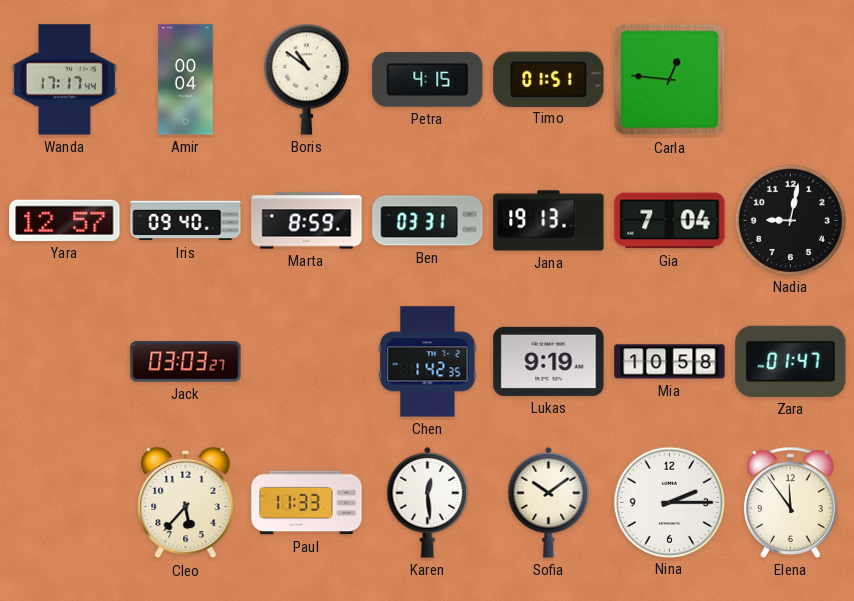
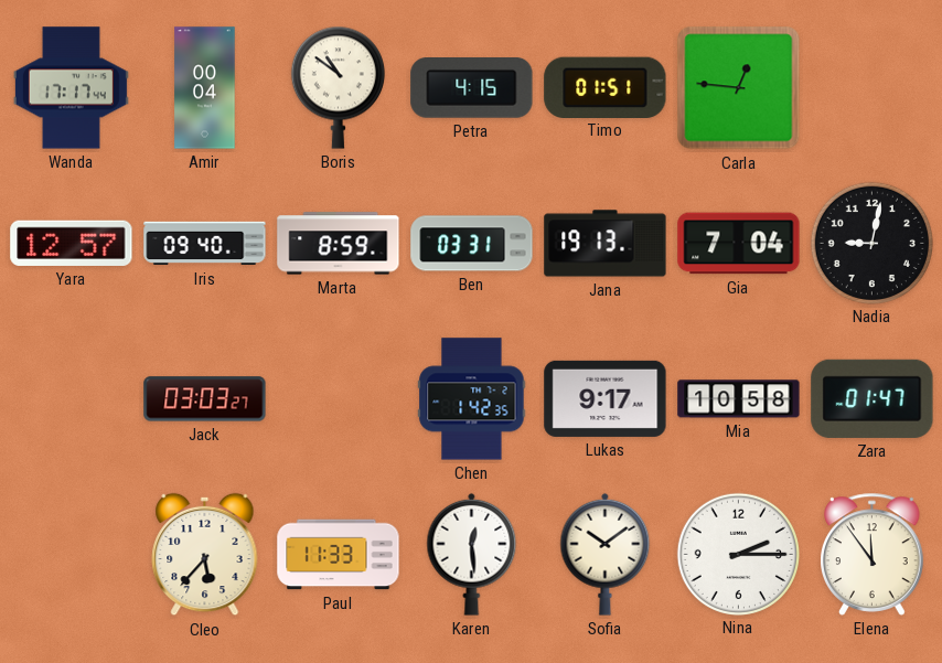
Lukas: 9:19 -> 9:17 (606, 398)
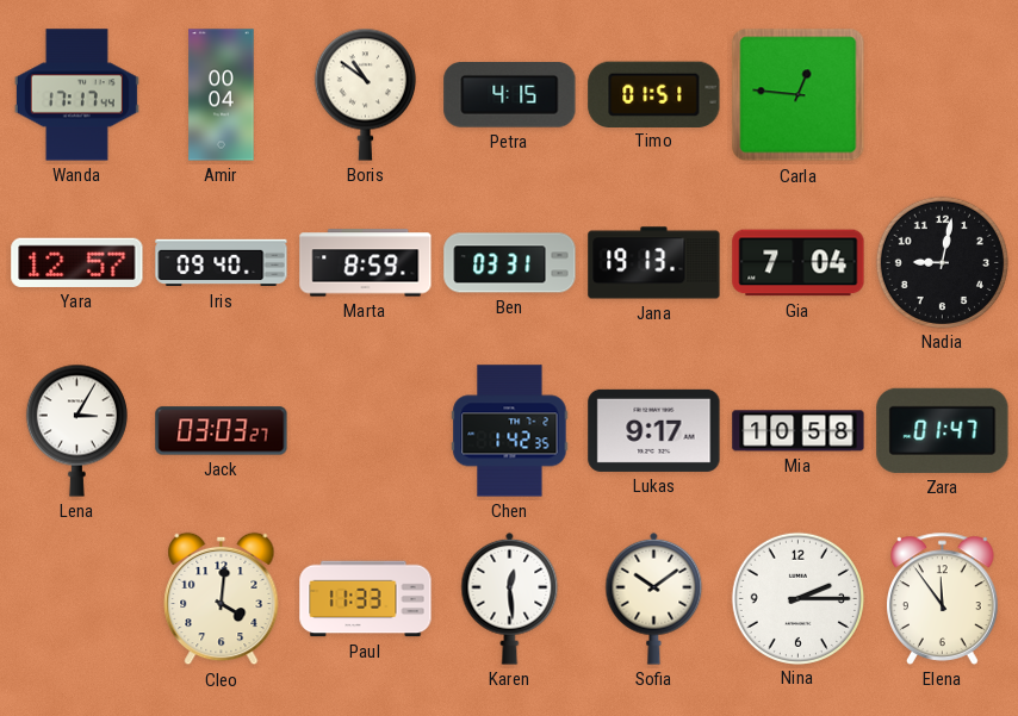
Lena: none -> 3:05 (76, 430)
Cleo: 5:37 -> 4:01 (222, 599)
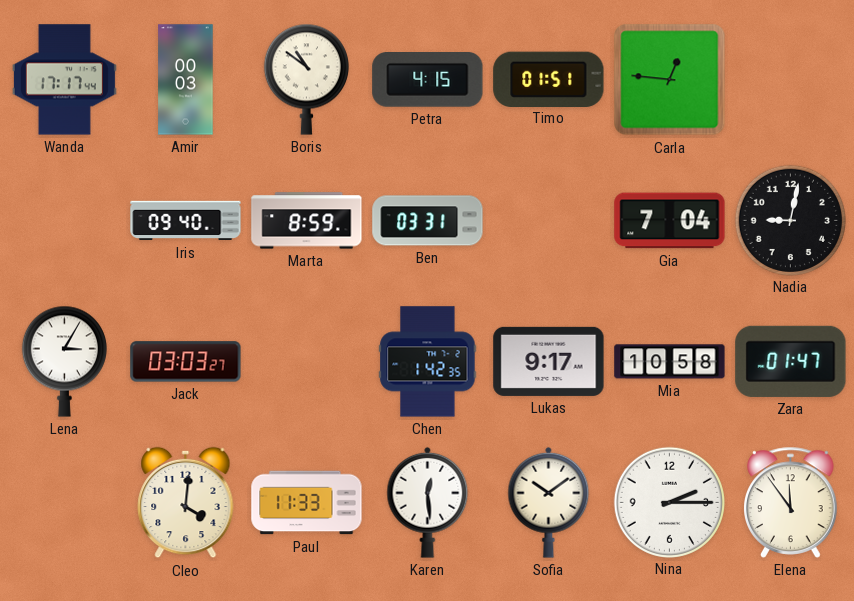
Amir: 00:04 -> 00:03 (186, 80)
Yara: 12:57 -> none (77, 262)
Jana: 19:13 -> none (654, 263)
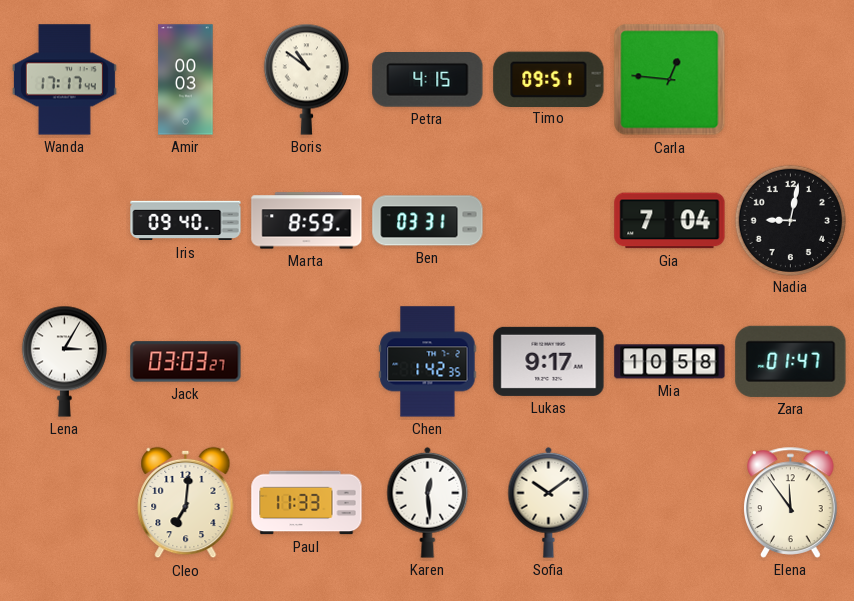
Timo: 01:51 -> 09:51 (549, 79)
Cleo: 4:01 -> 7:01 (186, 503)
Nina: 2:15 -> none (669, 502)
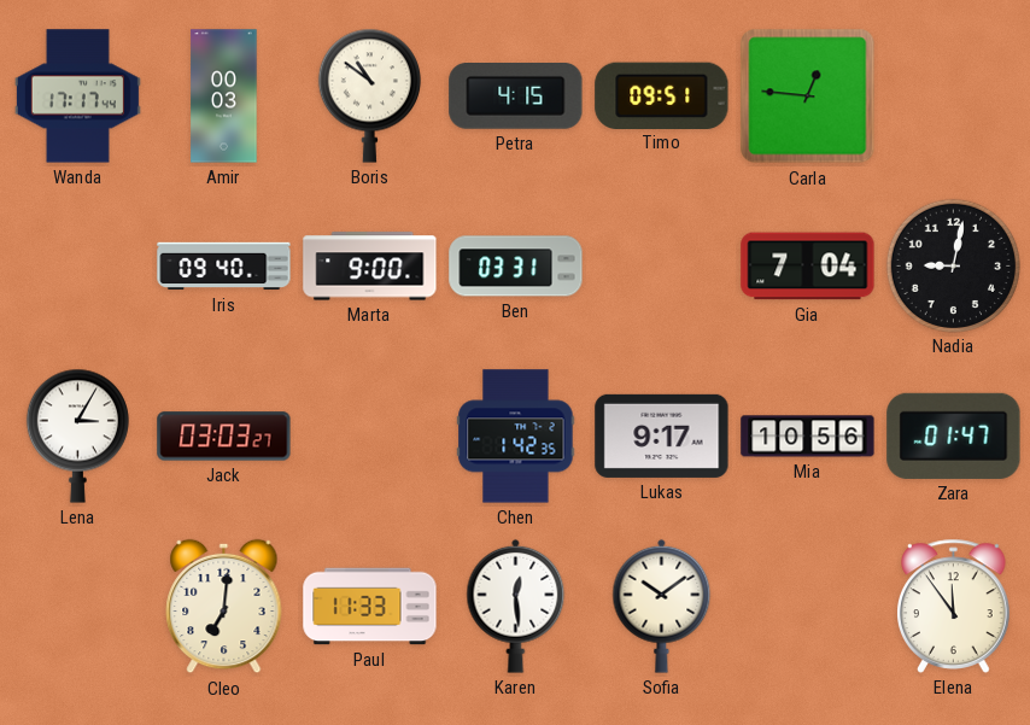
Marta: 8:59 -> 9:00 (370, 267)
Mia: 10:58 -> 10:56 (808, 437)
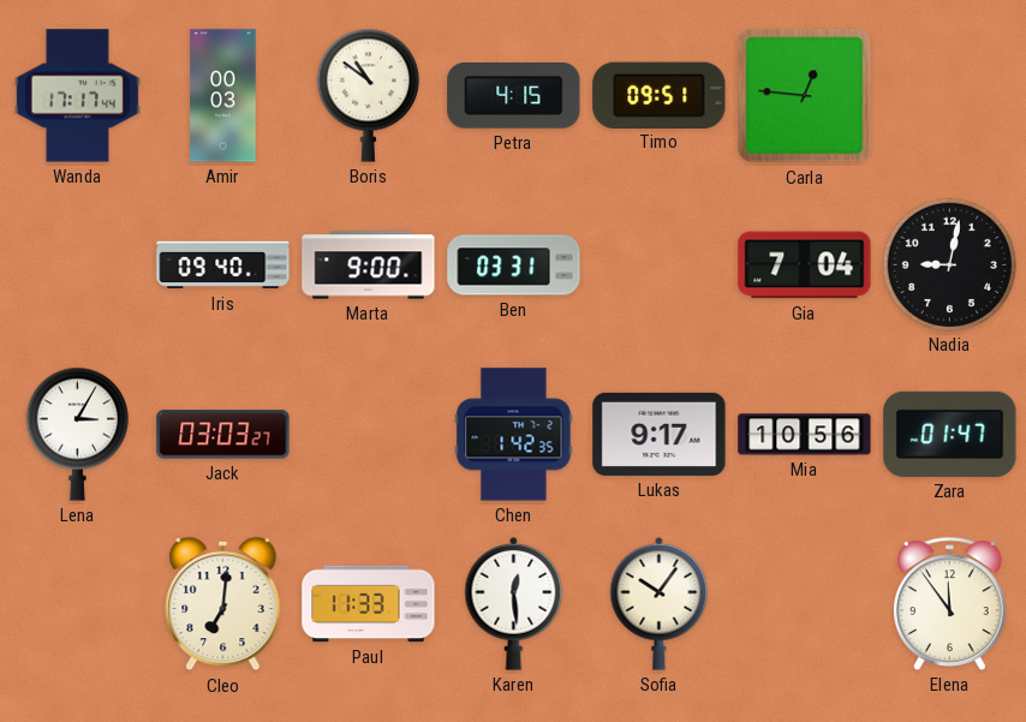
Sofia: 10:09 -> 10:06 (660, 603)
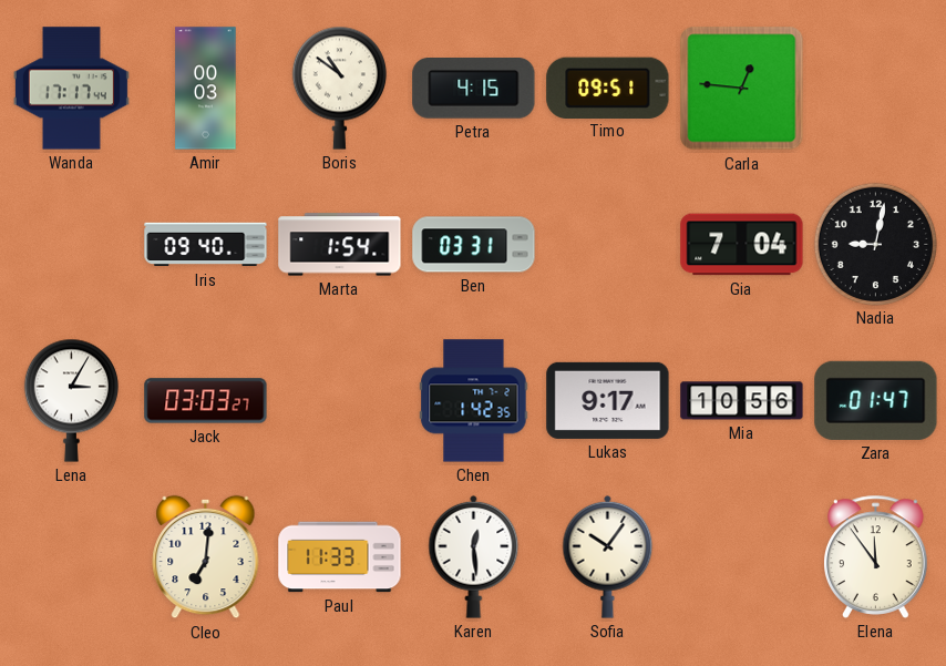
Marta: 9:00 -> 1:54 (340, 245)
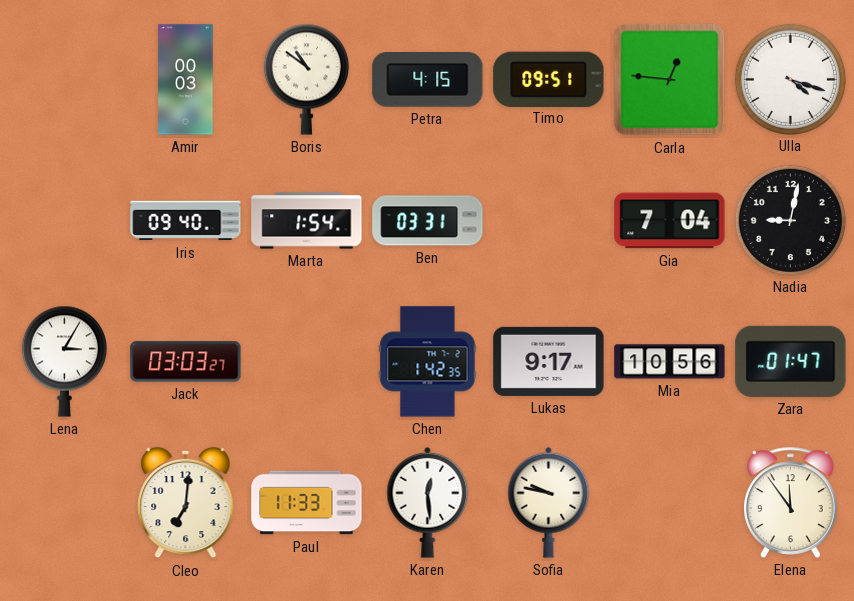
Wanda: 17:17 -> none (71, 89)
Ulla: none -> 4:18 (790, 79)
Sofia: 10:06 -> 9:47 (549, 502)
